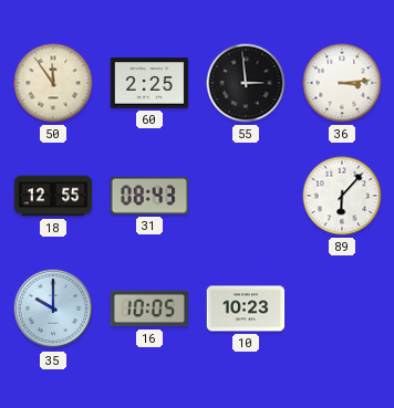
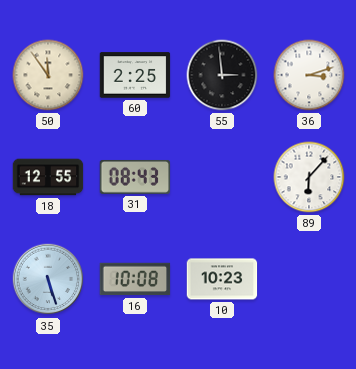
36: 3:14 -> 3:12 (309, 75)
35: 10:00 -> 5:27 (48, 279)
16: 10:05 -> 10:08 (135, 279)
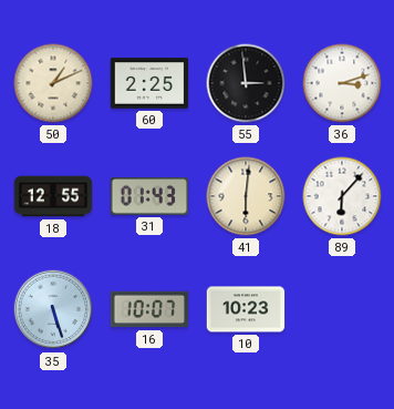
50: 11:54 -> 1:11 (53, 83)
31: 08:43 -> 01:43 (149, 196)
41: none -> 6:01 (246, 196)
16: 10:08 -> 10:07 (149, 309)
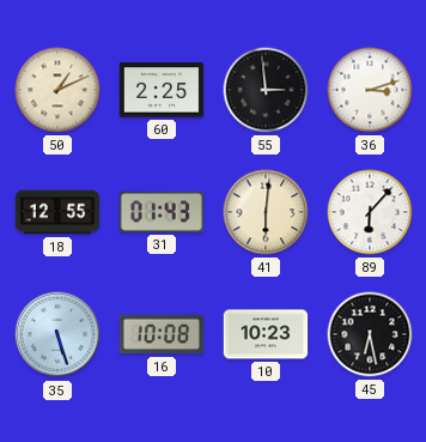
16: 10:07 -> 10:08 (162, 334)
45: none -> 6:28 (370, 334)
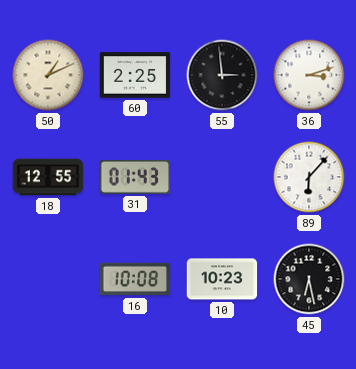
41: 6:01 -> none (266, 212)
35: 5:27 -> none (57, 334)
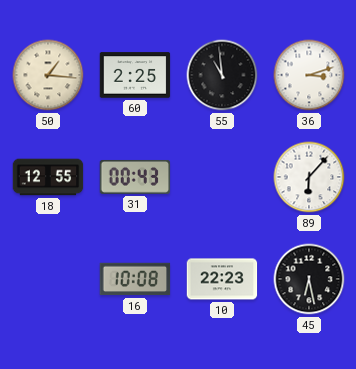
50: 1:11 -> 1:16 (48, 75)
55: 2:59 -> 10:59 (222, 75)
31: 01:43 -> 00:43 (135, 177)
10: 10:23 -> 22:23 (222, 279)
